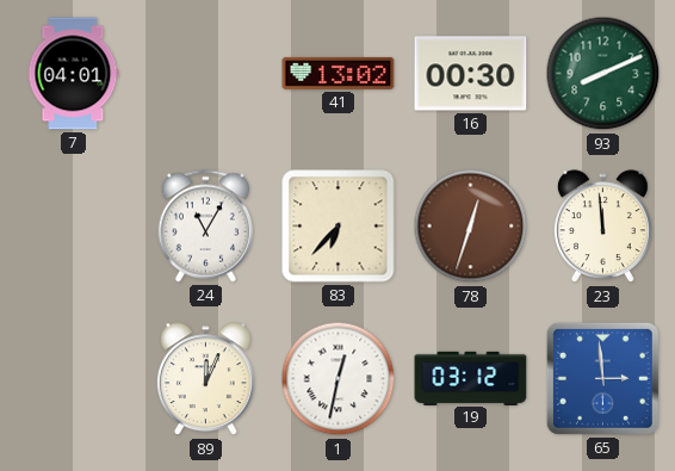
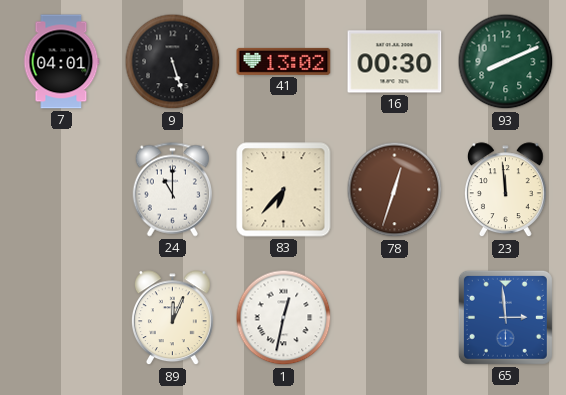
9: none -> 5:27 (173, 62)
24: 11:05 -> 11:00 (172, 190)
19: 03:12 -> none (471, 378)
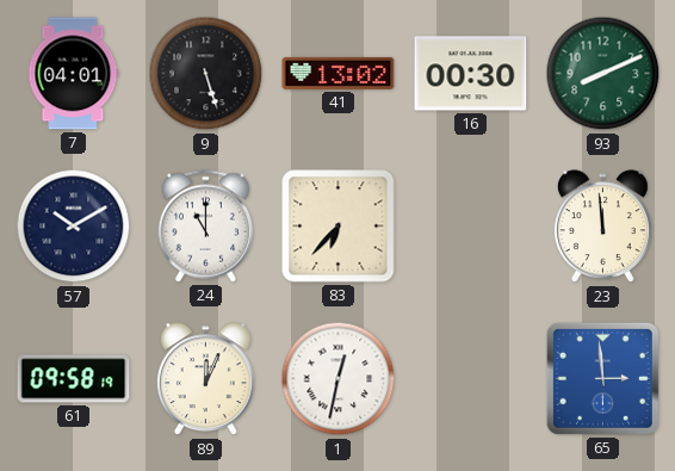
57: none -> 10:10 (74, 227)
78: 12:33 -> none (395, 190)
61: none -> 09:58 (74, 379)
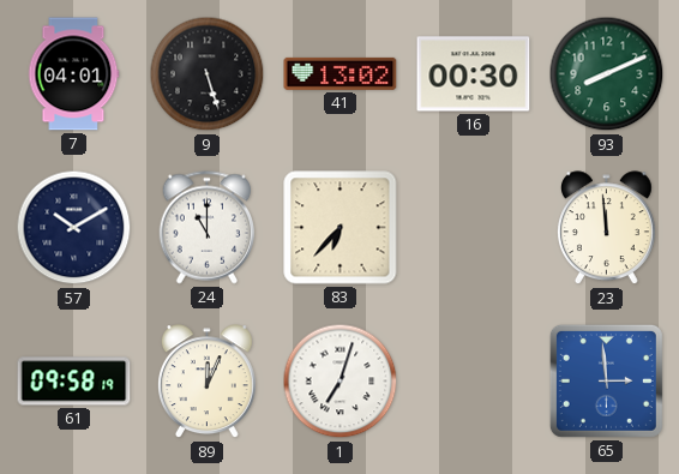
1: 12:32 -> 7:03 (341, 382)
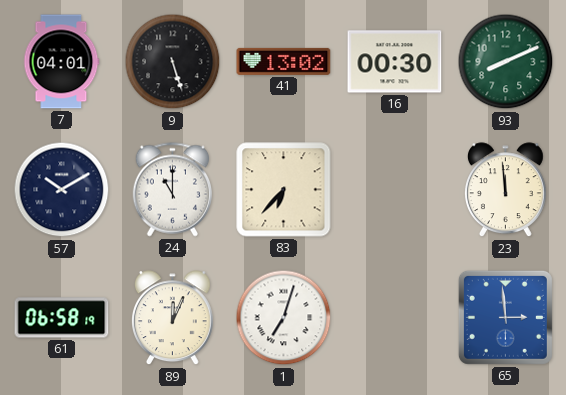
61: 09:58 -> 06:58 (62, 318)
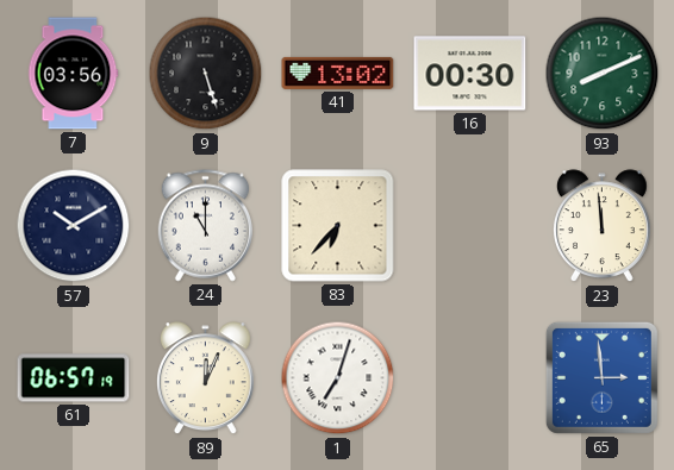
7: 04:01 -> 03:56 (74, 74)
61: 06:58 -> 06:57 (74, 378)
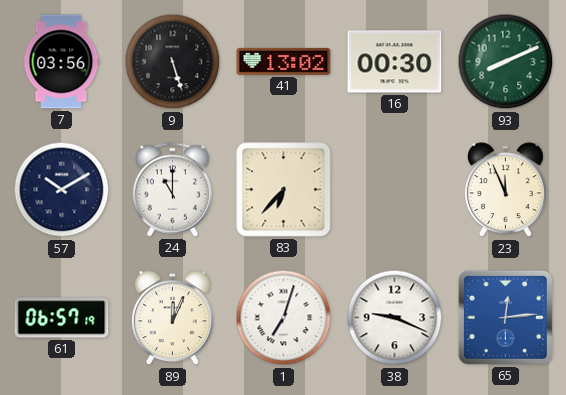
23: 11:59 -> 11:56 (505, 190)
38: none -> 9:19 (395, 318)
65: 2:59 -> 12:14 (505, 317)
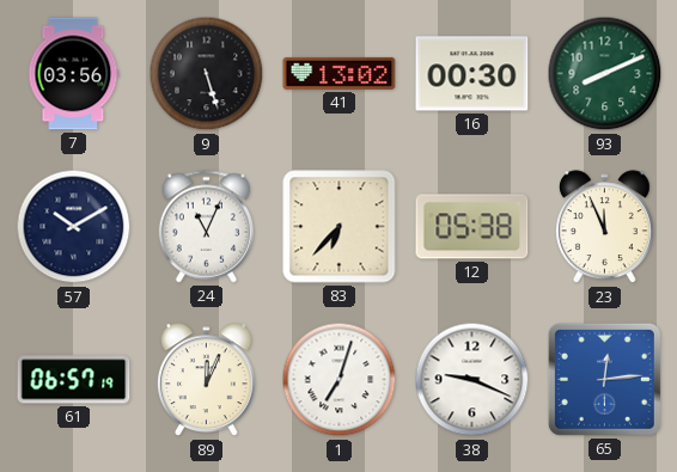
24: 11:00 -> 11:04 (206, 227)
12: none -> 05:38 (472, 227)
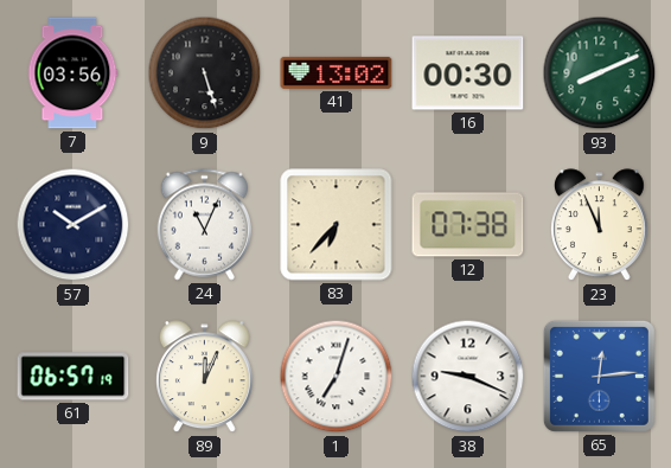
12: 05:38 -> 07:38 (468, 225)
